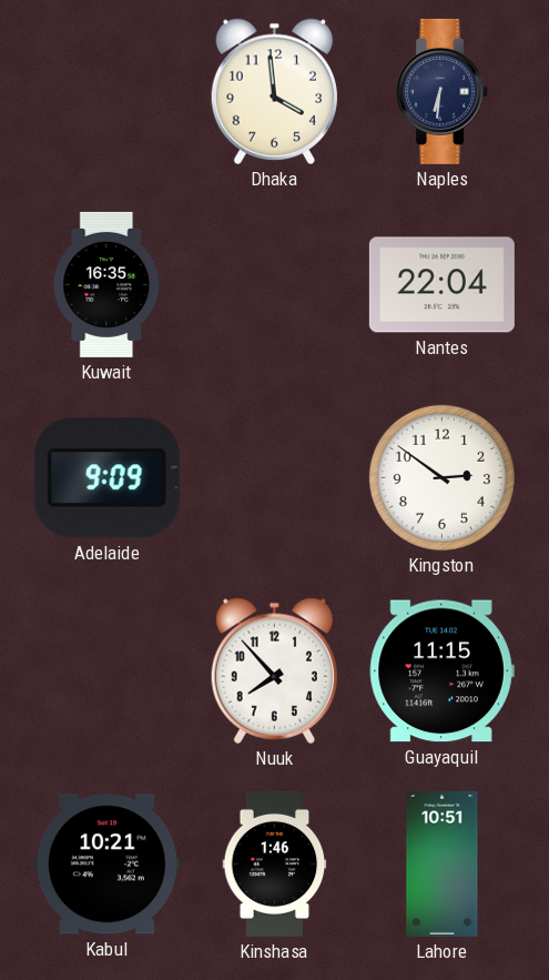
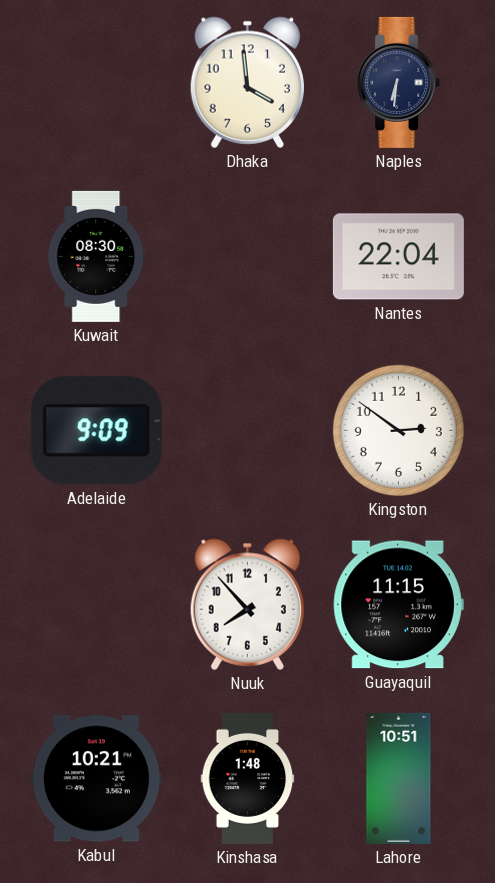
Kuwait: 16:35 -> 08:30 (97, 256)
Kinshasa: 1:46 -> 1:48 (248, 778)
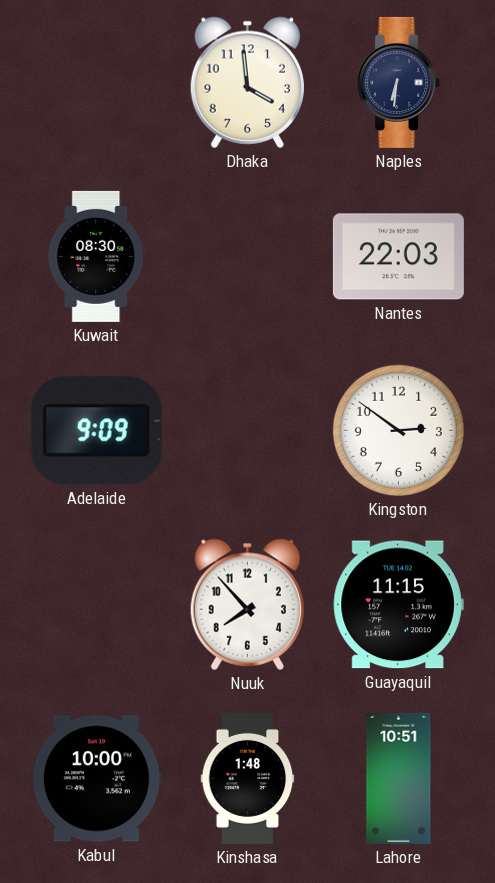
Nantes: 22:04 -> 22:03 (398, 257)
Kabul: 10:21 -> 10:00 (96, 779)
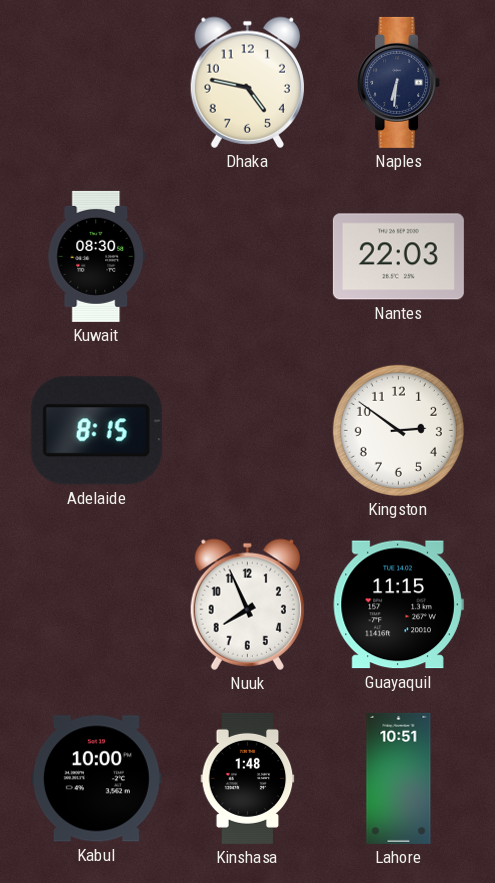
Dhaka: 3:59 -> 4:47 (247, 82)
Adelaide: 9:09 -> 8:15 (96, 431)
Nuuk: 7:53 -> 7:56 (247, 604)
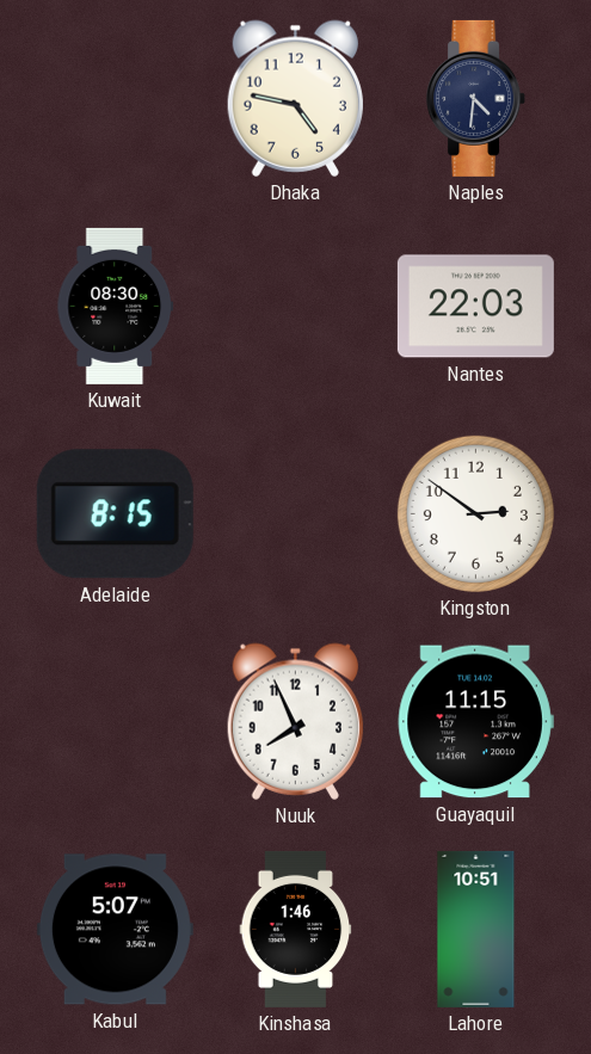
Naples: 6:31 -> 4:31 (476, 98)
Kabul: 10:00 -> 5:07 (115, 930)
Kinshasa: 1:48 -> 1:46 (296, 929)
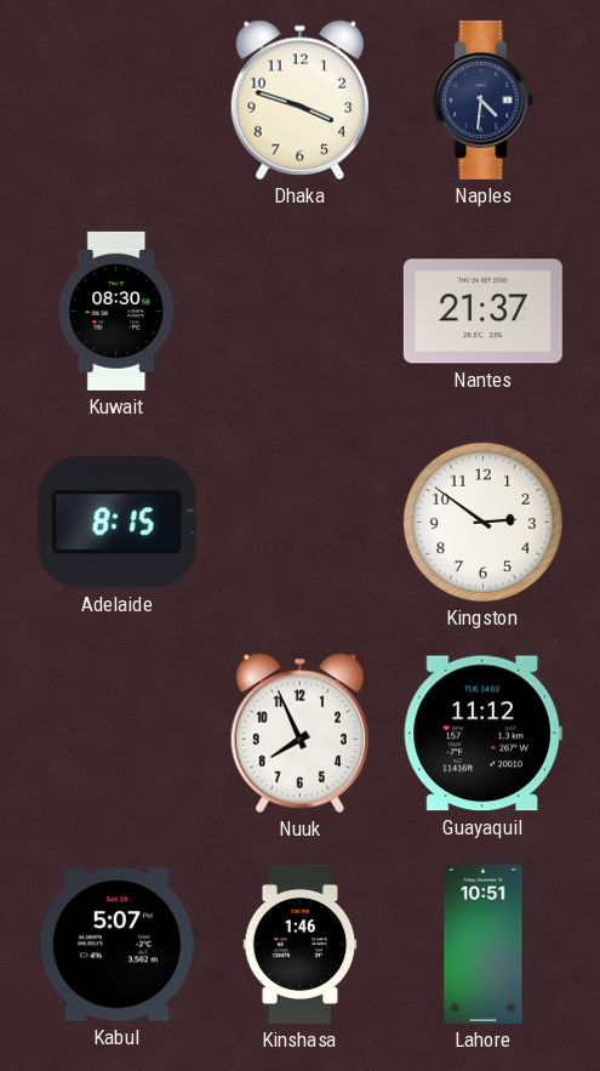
Dhaka: 4:47 -> 3:48 (299, 99)
Nantes: 22:03 -> 21:37 (482, 312)
Guayaquil: 11:15 -> 11:12 (482, 734)
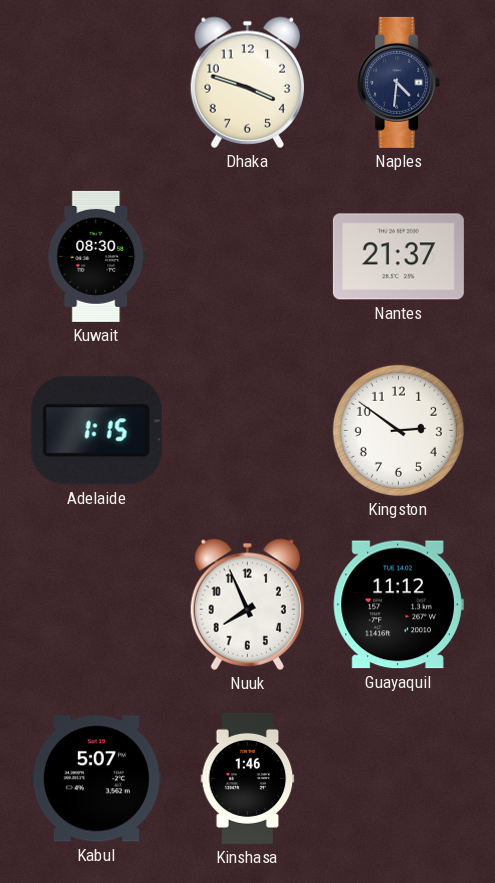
Adelaide: 8:15 -> 1:15 (96, 431)
Lahore: 10:51 -> none (484, 944)
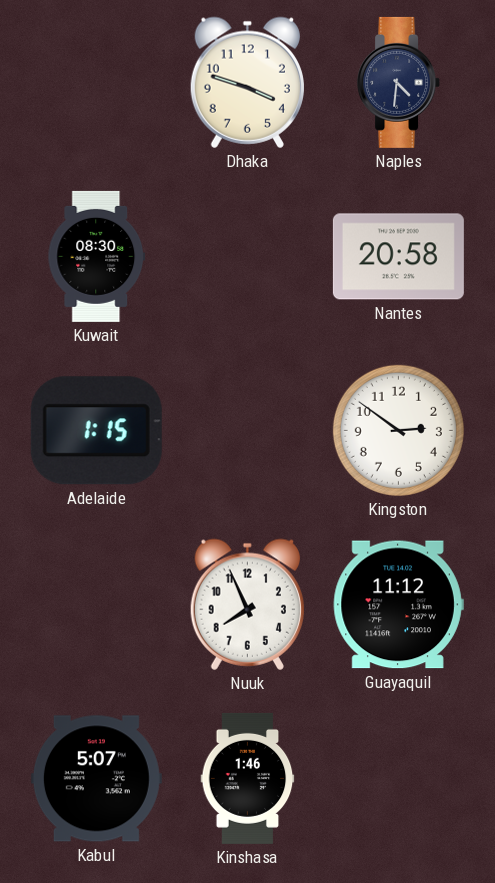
Nantes: 21:37 -> 20:58 (398, 257)
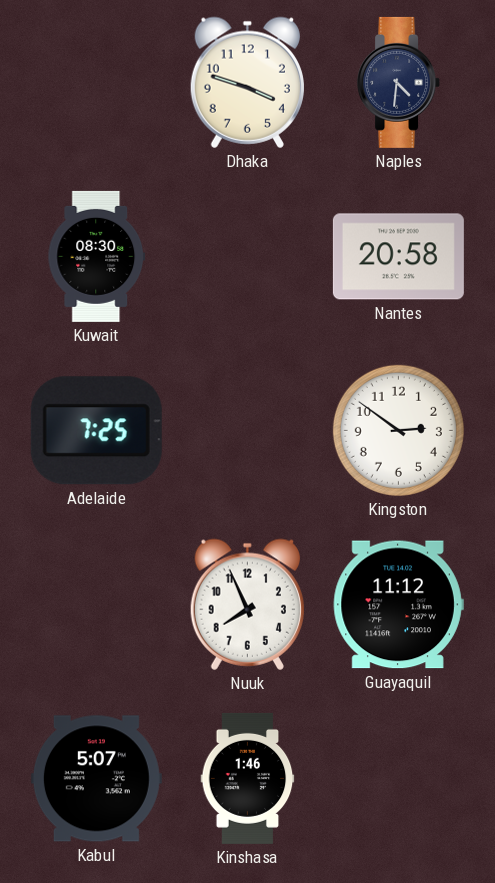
Adelaide: 1:15 -> 7:25 (96, 431)
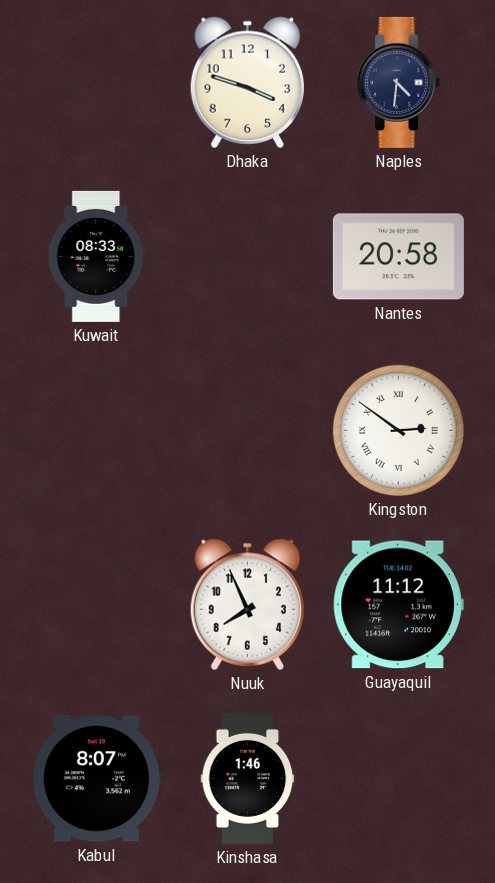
Kuwait: 08:30 -> 08:33 (97, 256)
Adelaide: 7:25 -> none (96, 431)
Kingston numerals: Arabic -> Roman (398, 430)
Kabul: 5:07 -> 8:07 (96, 779)
